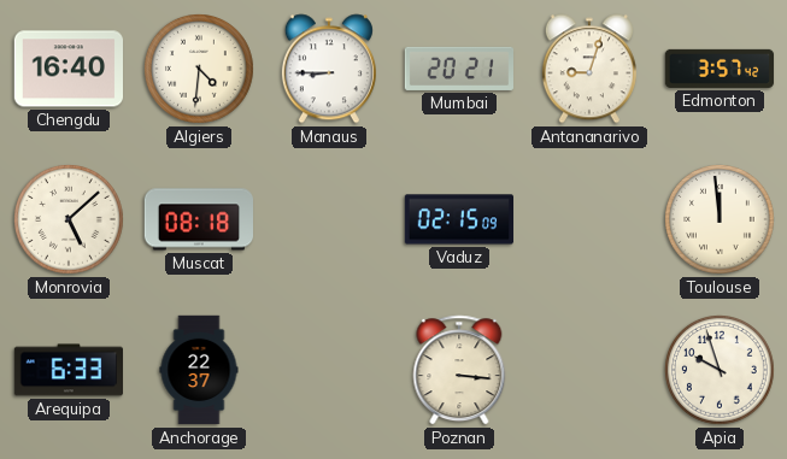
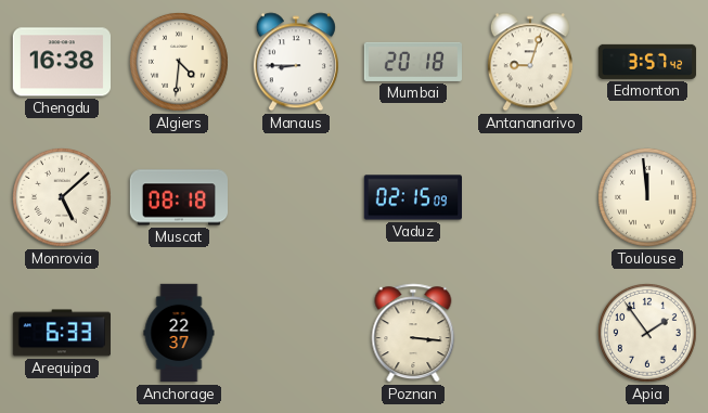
Chengdu: 16:40 -> 16:38 (61, 62)
Mumbai: 20:21 -> 20:18 (413, 62)
Apia: 9:57 -> 1:54 (648, 334)
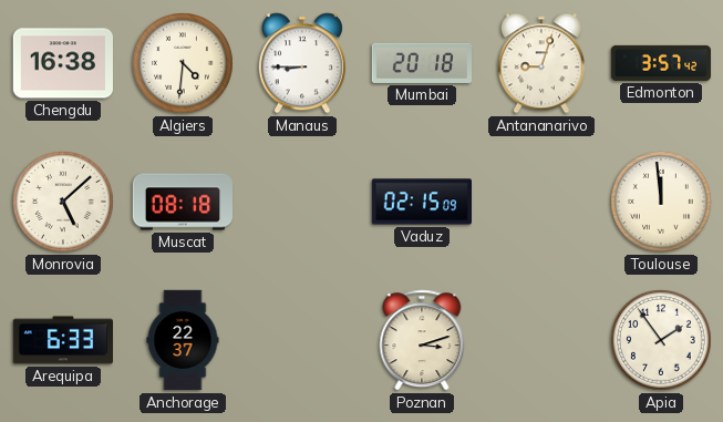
Poznan: 3:16 -> 3:12 (422, 340)
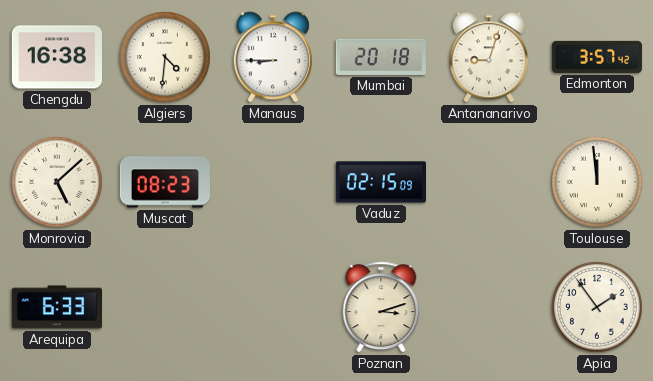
Muscat: 08:18 -> 08:23 (164, 182)
Anchorage: 22:37 -> none (183, 340)
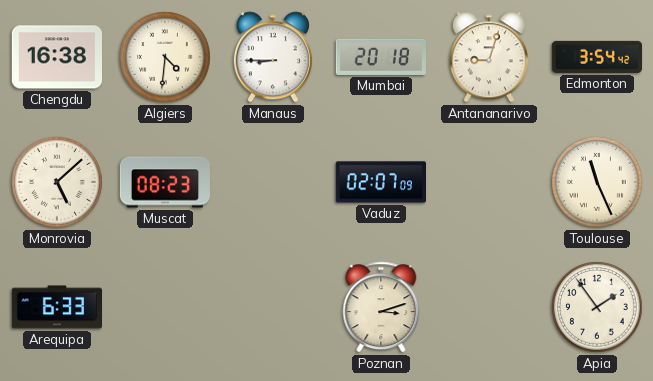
Edmonton: 3:57 -> 3:54 (597, 57)
Vaduz: 02:15 -> 02:07 (380, 182)
Toulouse: 11:59 -> 11:26 (598, 183)
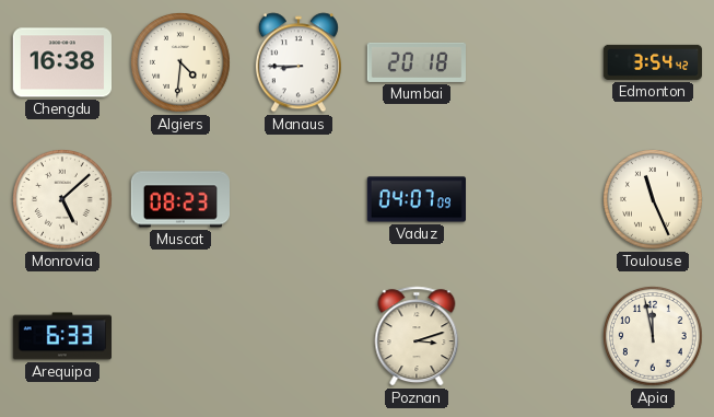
Antananarivo: 9:03 -> none (489, 57)
Vaduz: 02:07 -> 04:07 (415, 199)
Apia: 1:54 -> 11:58 (654, 337)
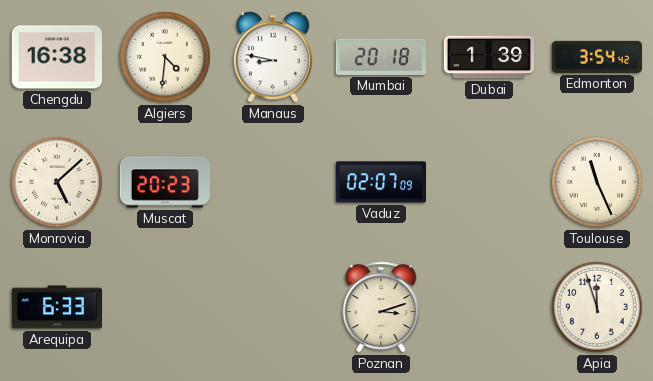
Manaus: 8:45 -> 8:47 (273, 57)
Dubai: none -> 1:39 (489, 57)
Muscat: 08:23 -> 20:23 (164, 182)
Vaduz: 04:07 -> 02:07 (380, 182)
Apia: 11:58 -> 11:57 (598, 308)
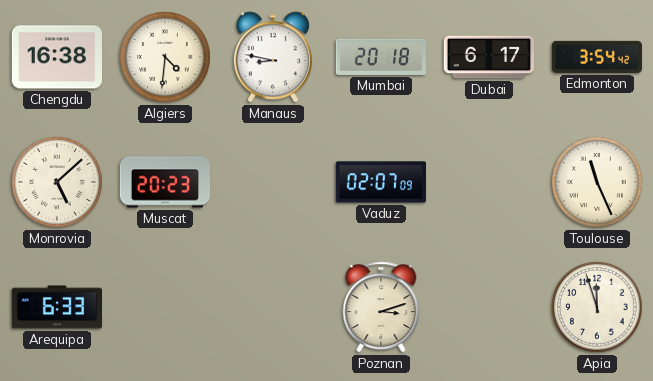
Dubai: 1:39 -> 6:17 (489, 57)
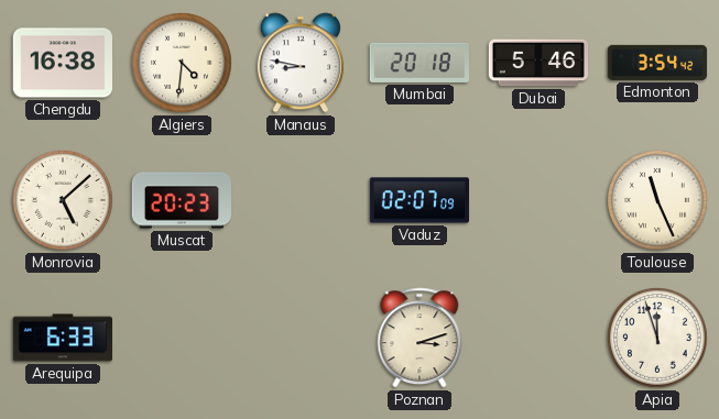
Dubai: 6:17 -> 5:46 (538, 63)
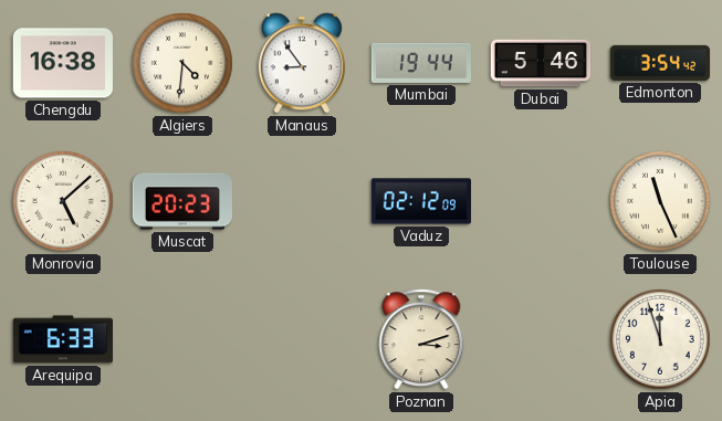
Manaus: 8:47 -> 8:54 (302, 63)
Mumbai: 20:18 -> 19:44 (421, 63)
Vaduz: 02:07 -> 02:12 (420, 201)
